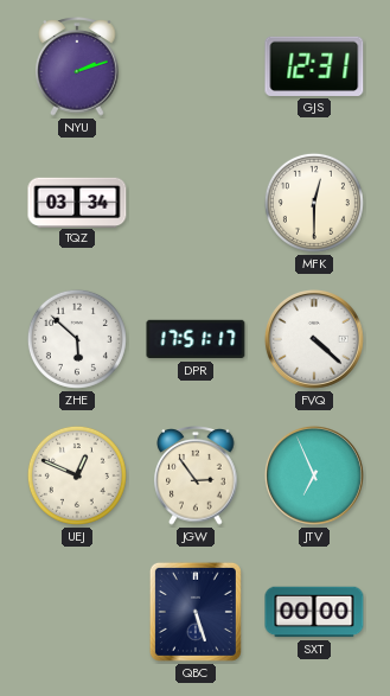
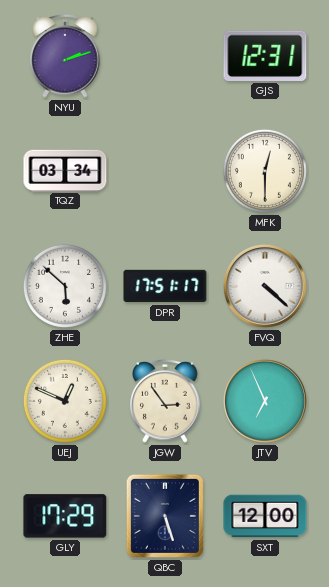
GLY: none -> 17:29 (65, 516)
SXT: 00:00 -> 12:00 (265, 516)
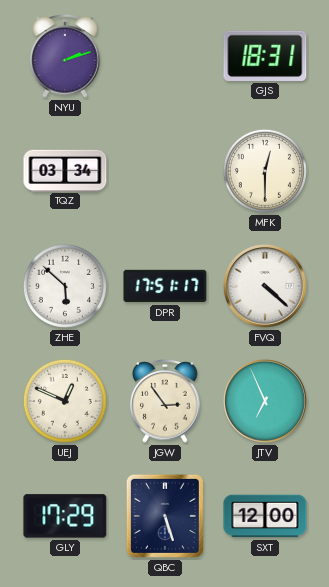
GJS: 12:31 -> 18:31 (265, 56)
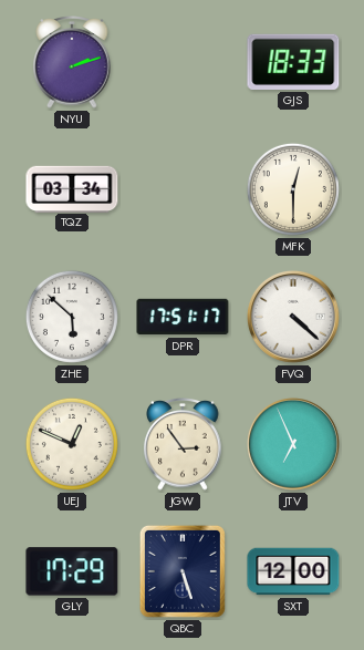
GJS: 18:31 -> 18:33 (293, 62)
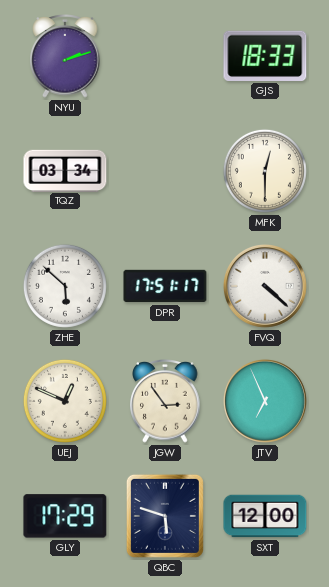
QBC: 5:27 -> 5:48 (165, 516)
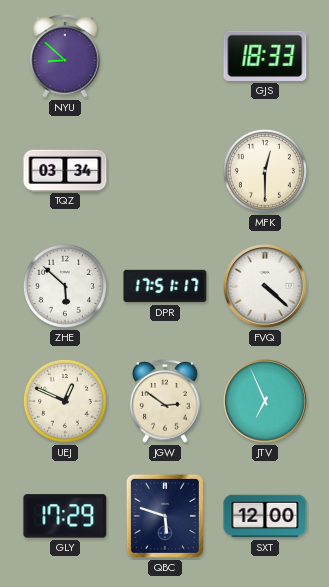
NYU: 2:12 -> 8:52 (65, 57)
JGW: 2:54 -> 2:51 (165, 402)
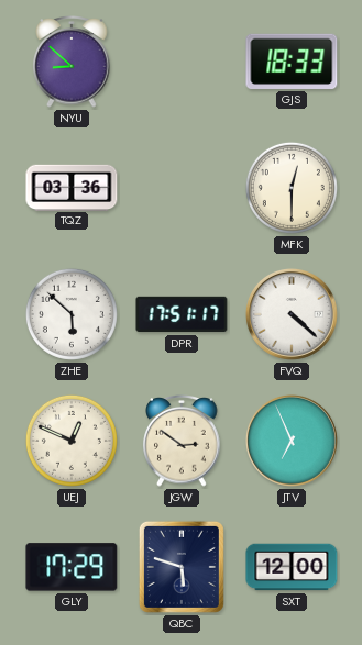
TQZ: 03:34 -> 03:36 (72, 187)
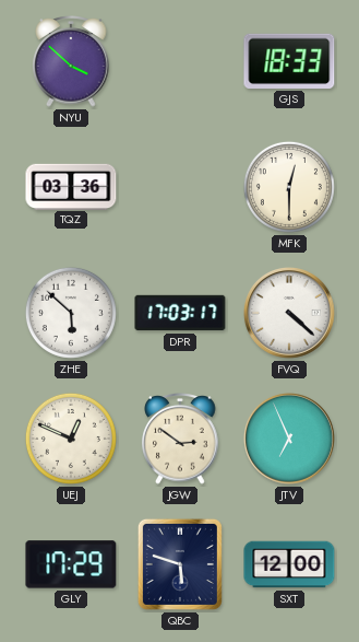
NYU: 8:52 -> 3:52 (71, 62)
DPR: 17:51 -> 17:03 (180, 313)
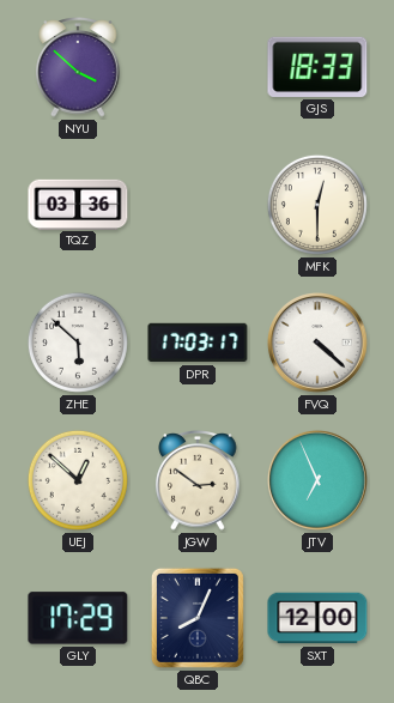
UEJ: 12:49 -> 12:52 (78, 480)
QBC: 5:48 -> 8:04 (198, 618)
